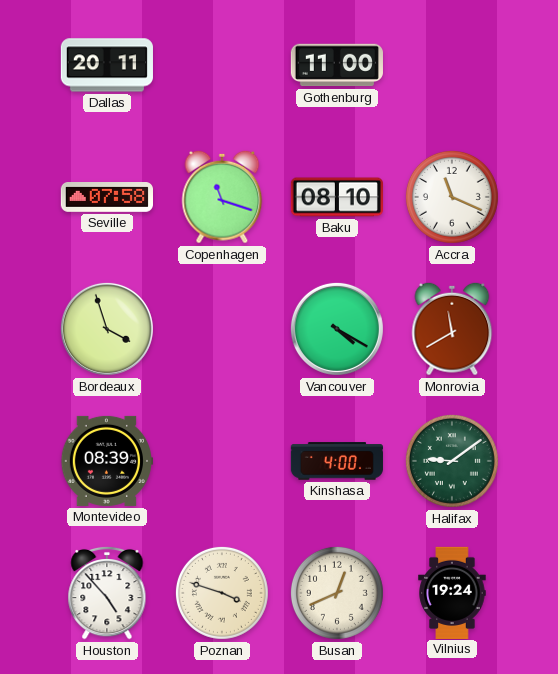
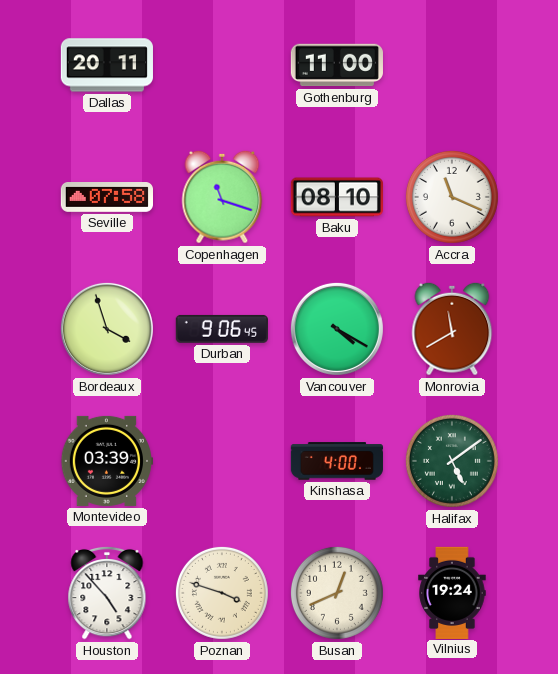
Durban: none -> 9:06 (222, 329)
Montevideo: 08:39 -> 03:39 (106, 461)
Halifax: 9:09 -> 5:09 (452, 461)
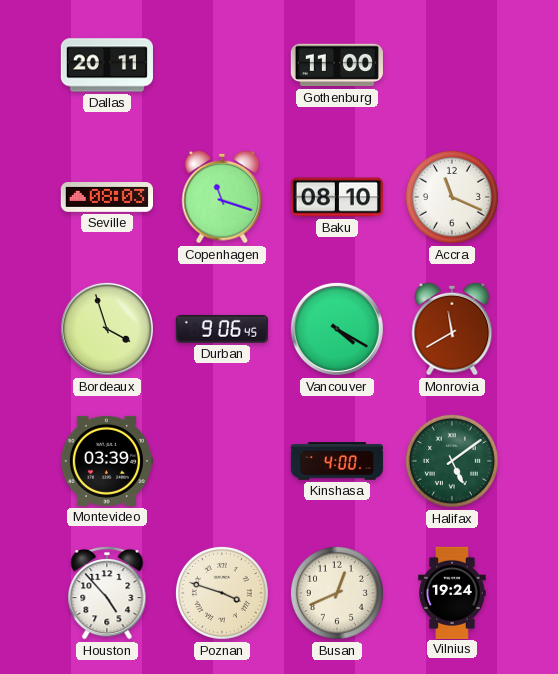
Seville: 07:58 -> 08:03 (106, 198)
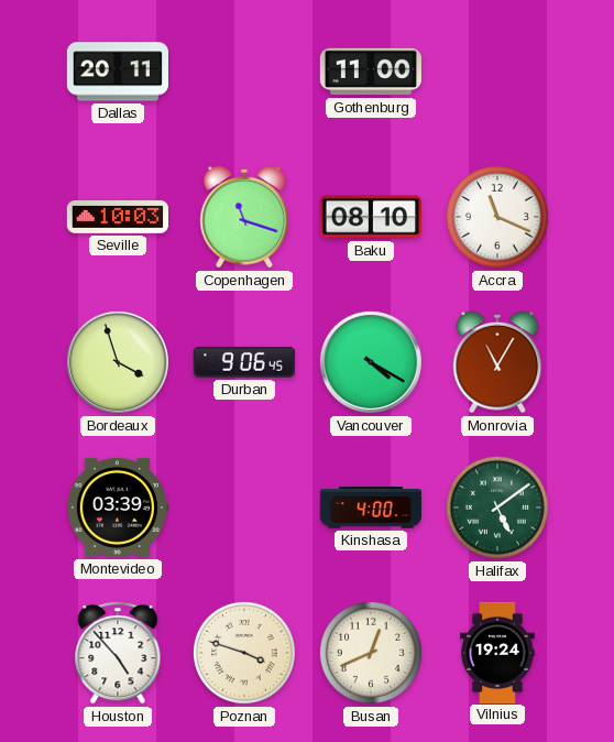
Seville: 08:03 -> 10:03 (117, 218)
Monrovia: 11:40 -> 11:05 (497, 362)
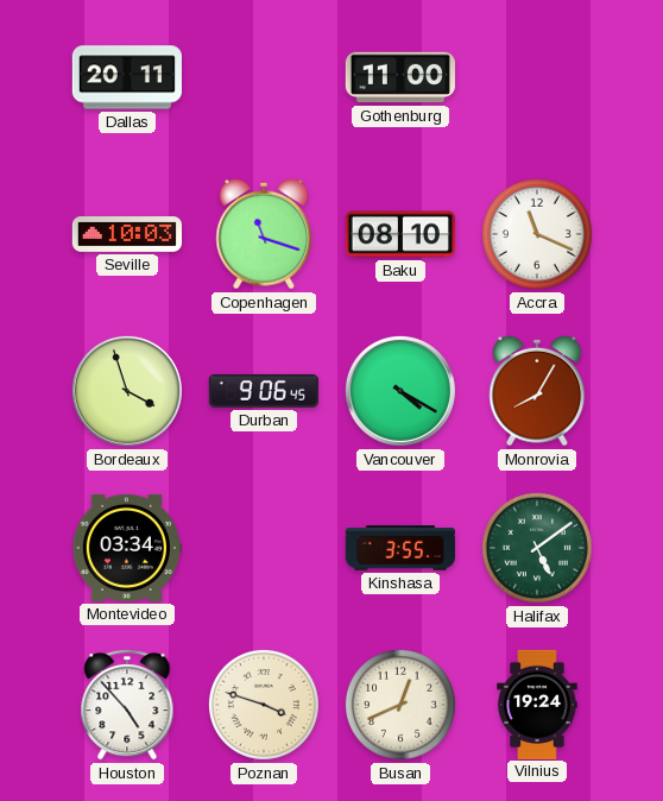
Monrovia: 11:05 -> 8:05 (537, 391)
Montevideo: 03:39 -> 03:34 (126, 548)
Kinshasa: 4:00 -> 3:55 (400, 548)
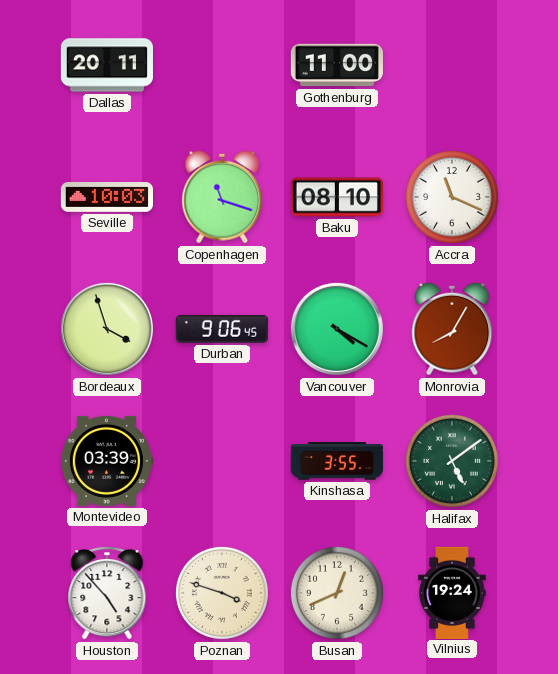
Montevideo: 03:34 -> 03:39 (106, 461)
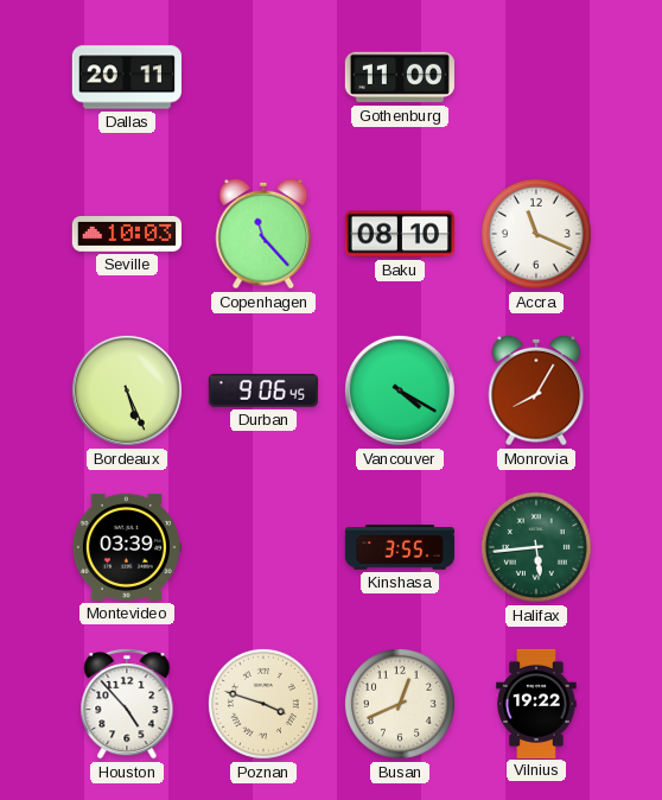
Copenhagen: 11:18 -> 11:23 (263, 234)
Bordeaux: 3:57 -> 5:26 (127, 391)
Halifax: 5:09 -> 5:44 (536, 547)
Vilnius: 19:24 -> 19:22 (536, 703)
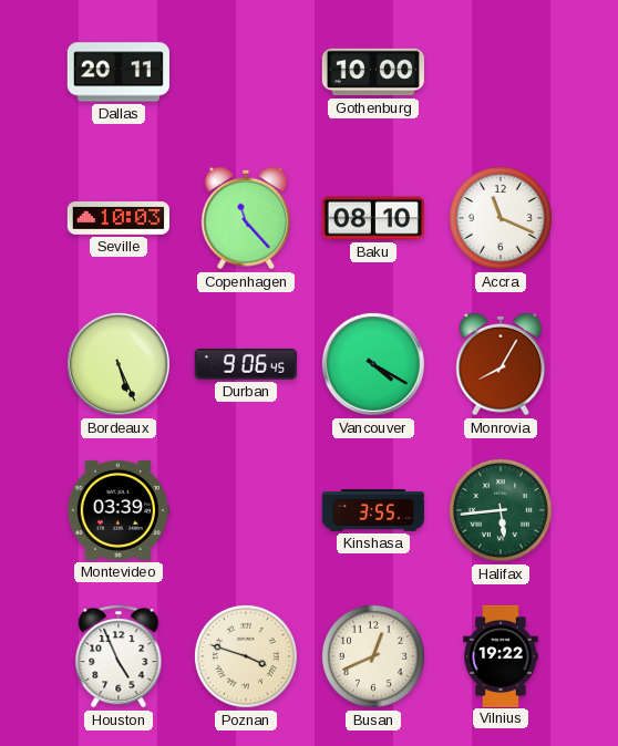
Gothenburg: 11:00 -> 10:00 (372, 72)
Houston: 4:53 -> 4:56 (119, 656)
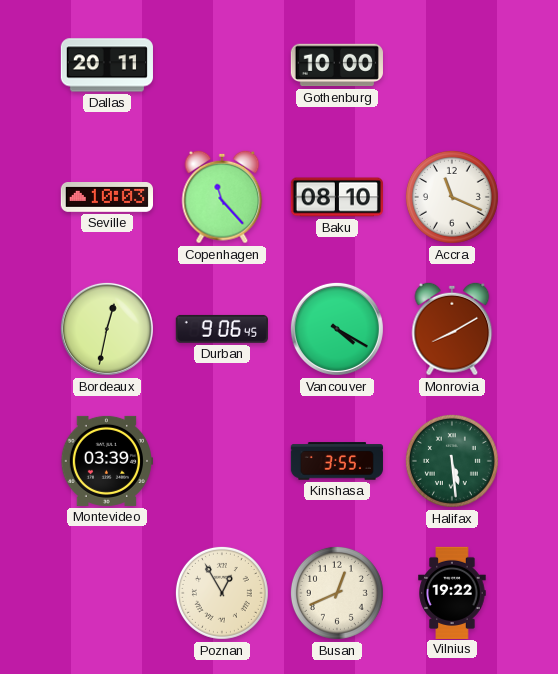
Bordeaux: 5:26 -> 12:32 (107, 329)
Monrovia: 8:05 -> 8:10 (452, 329)
Halifax: 5:44 -> 5:29 (452, 461)
Houston: 4:56 -> none (119, 656)
Poznan: 3:48 -> 12:55 (222, 593)
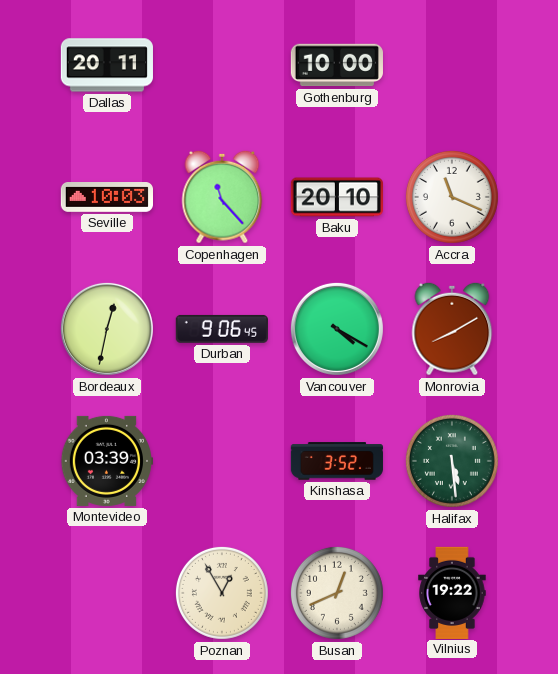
Baku: 08:10 -> 20:10 (336, 197)
Kinshasa: 3:55 -> 3:52 (337, 461)
